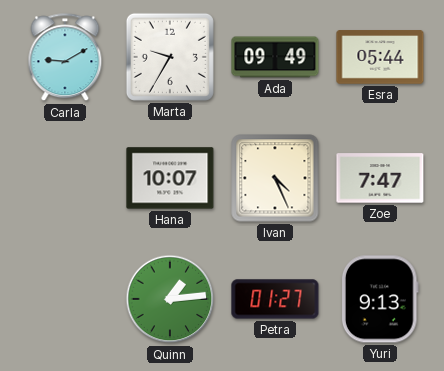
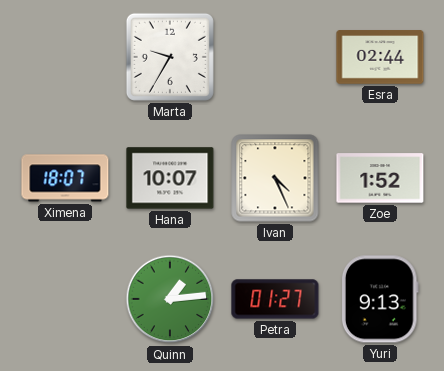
Carla: 9:10 -> none (65, 58)
Ada: 09:49 -> none (275, 57)
Esra: 05:44 -> 02:44 (380, 57)
Ximena: none -> 18:07 (65, 178)
Zoe: 7:47 -> 1:52 (380, 178)
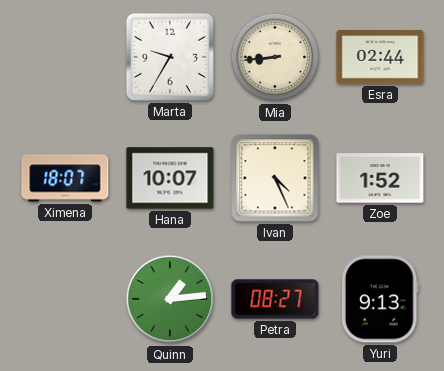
Mia: none -> 8:44 (275, 57)
Petra: 01:27 -> 08:27 (275, 299)
